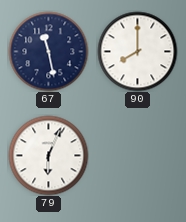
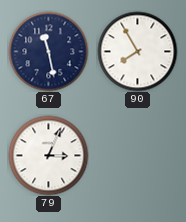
90: 8:00 -> 7:55 (137, 51)
79: 6:04 -> 3:04 (48, 155)
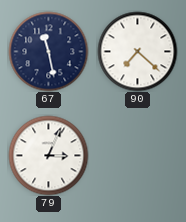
90: 7:55 -> 7:22 (137, 51)
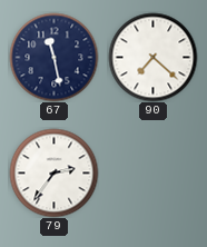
79: 3:04 -> 2:36 (53, 172)
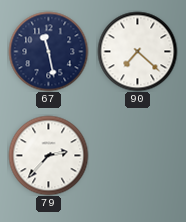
79: 2:36 -> 2:37 (48, 155)
